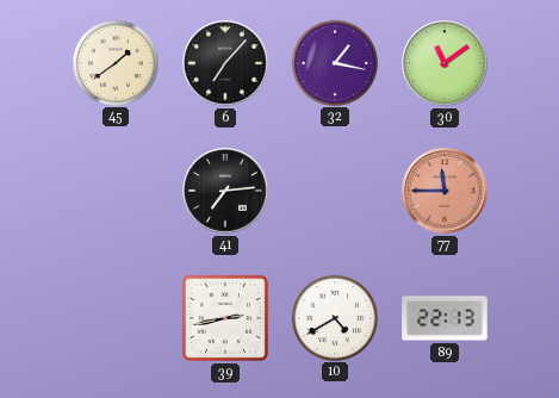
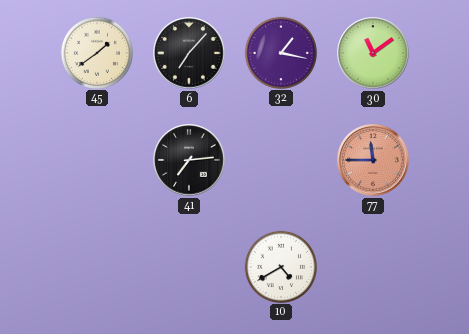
39: 2:43 -> none (225, 318)
89: 22:13 -> none (445, 318)
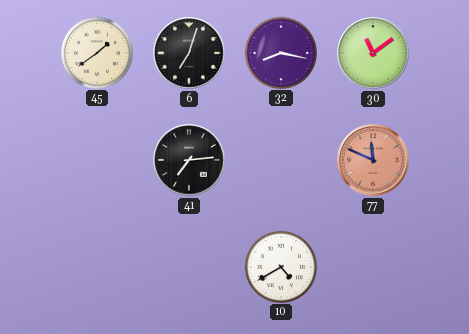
6: 7:07 -> 7:03 (189, 53)
32: 1:17 -> 8:17 (280, 52)
77: 11:45 -> 11:49 (373, 160)
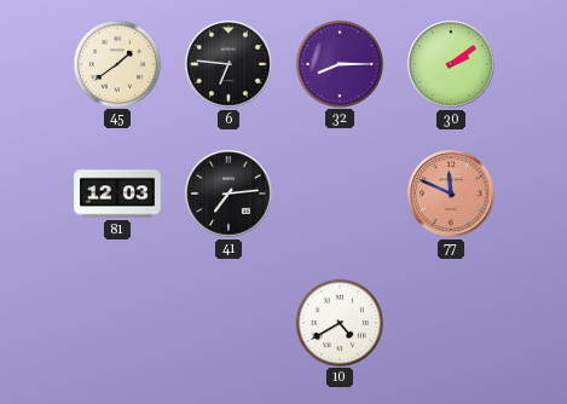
6: 7:03 -> 6:46 (228, 64)
32: 8:17 -> 8:15 (339, 63)
30: 11:09 -> 2:09 (451, 64)
81: none -> 12:03 (117, 194)
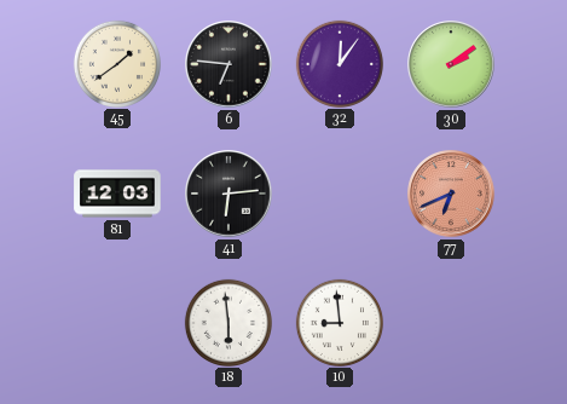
32: 8:15 -> 12:06 (339, 63)
41: 7:14 -> 6:14 (228, 194)
77: 11:49 -> 6:41 (451, 194)
18: none -> 5:59 (227, 322)
10: 4:40 -> 8:59 (339, 322)
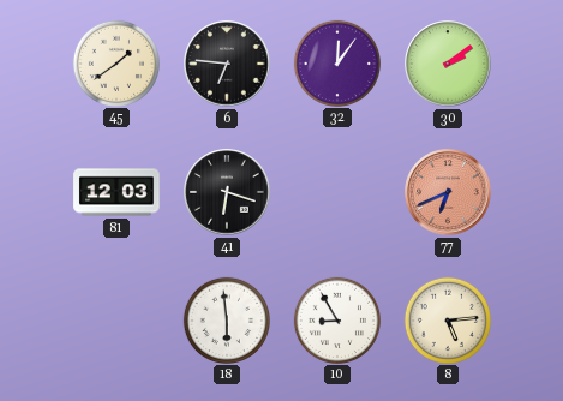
41: 6:14 -> 6:18 (227, 192)
10: 8:59 -> 8:55 (336, 319)
8: none -> 5:14 (447, 319)
